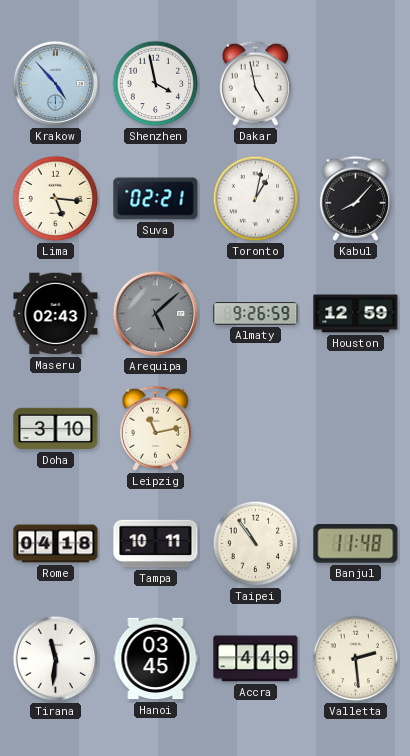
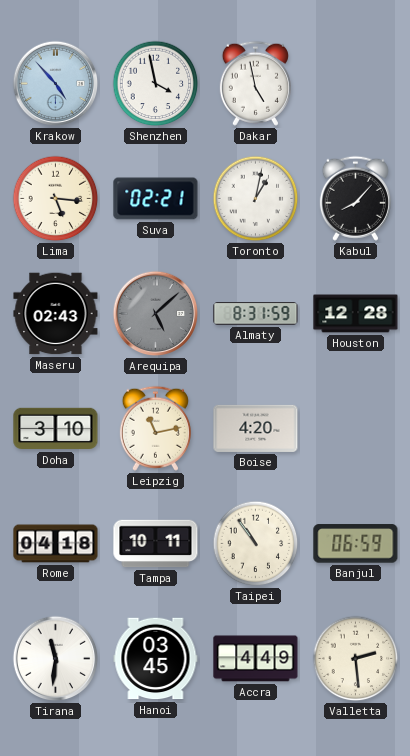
Almaty: 9:26 -> 8:31 (256, 314)
Houston: 12:59 -> 12:28 (356, 314)
Boise: none -> 4:20 (256, 428)
Banjul: 11:48 -> 06:59 (356, 544)
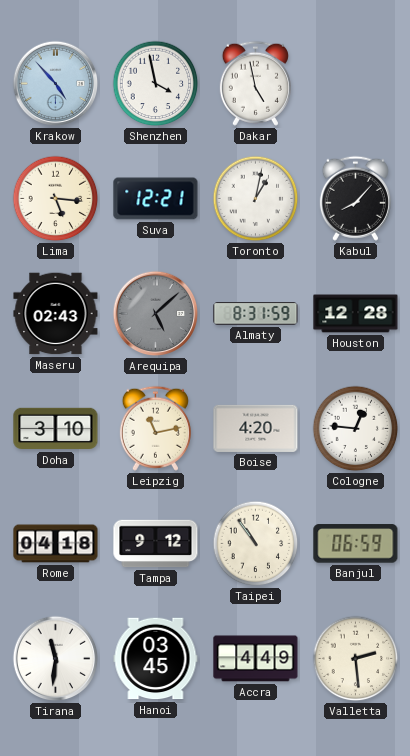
Suva: 02:21 -> 12:21 (156, 199)
Cologne: none -> 12:46 (356, 429)
Tampa: 10:11 -> 9:12 (156, 544)
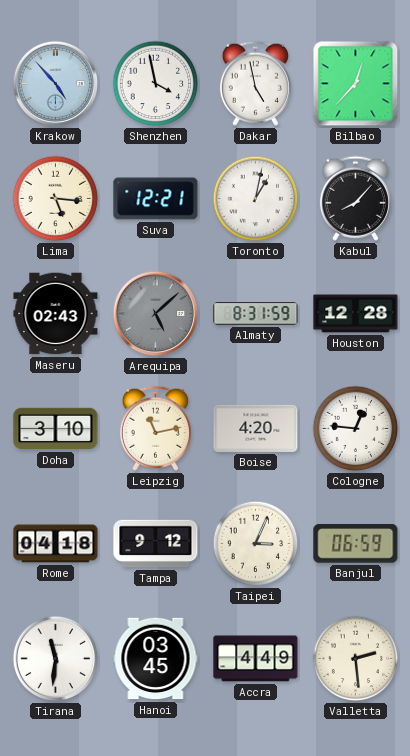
Bilbao: none -> 12:37 (356, 84)
Taipei: 10:54 -> 3:04 (256, 544)
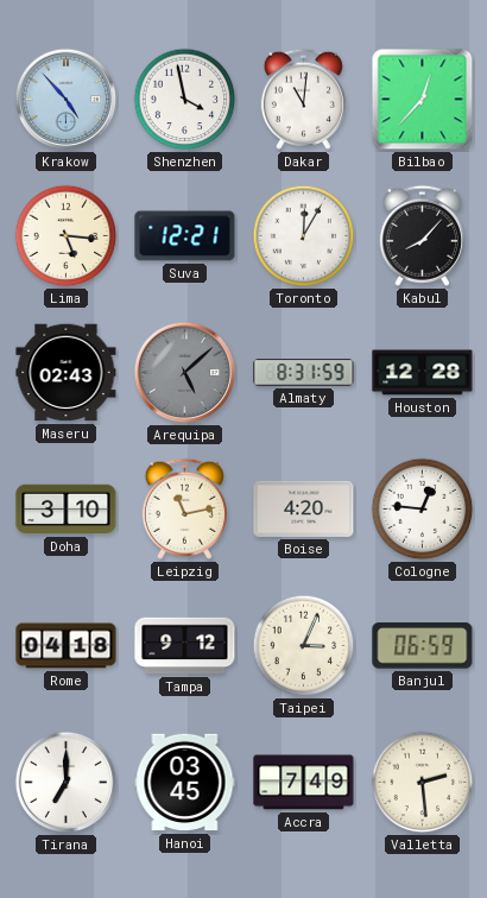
Dakar: 4:58 -> 11:01 (303, 99)
Toronto: 1:02 -> 12:05 (304, 236)
Tirana: 11:31 -> 7:00 (67, 783)
Accra: 4:49 -> 7:49 (304, 783)
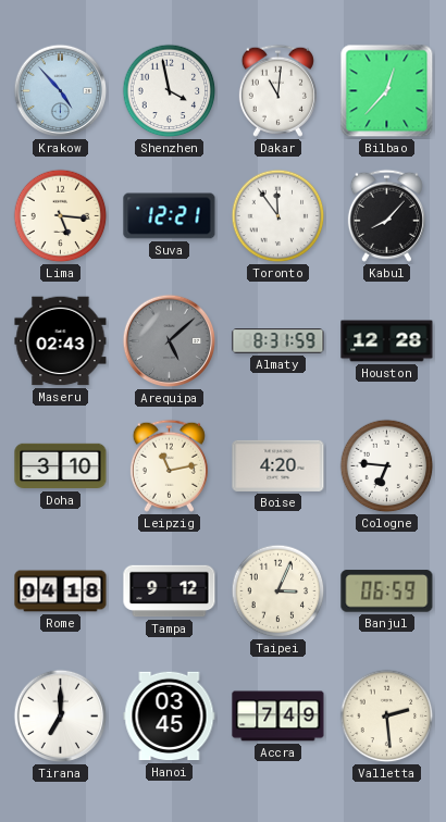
Toronto: 12:05 -> 11:54 (278, 216)
Cologne: 12:46 -> 6:46 (387, 466)
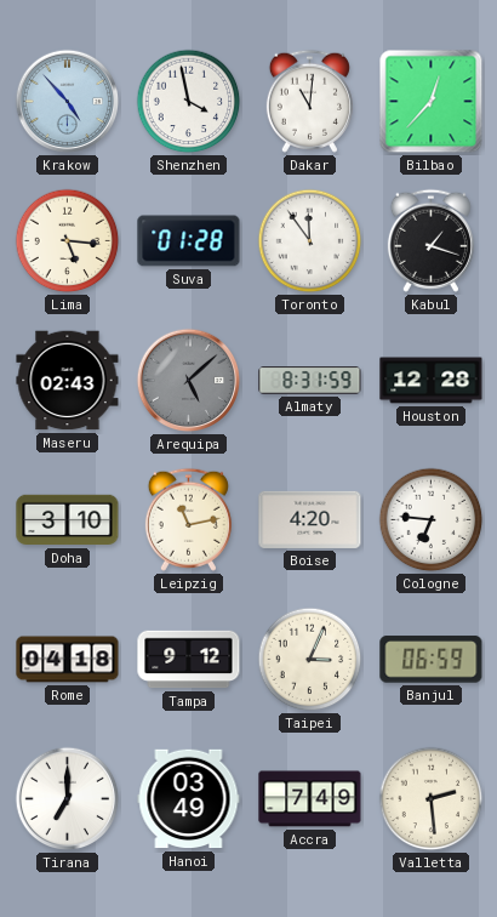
Suva: 12:21 -> 01:28 (189, 241)
Kabul: 8:07 -> 1:18 (430, 240)
Hanoi: 03:45 -> 03:49 (189, 799)
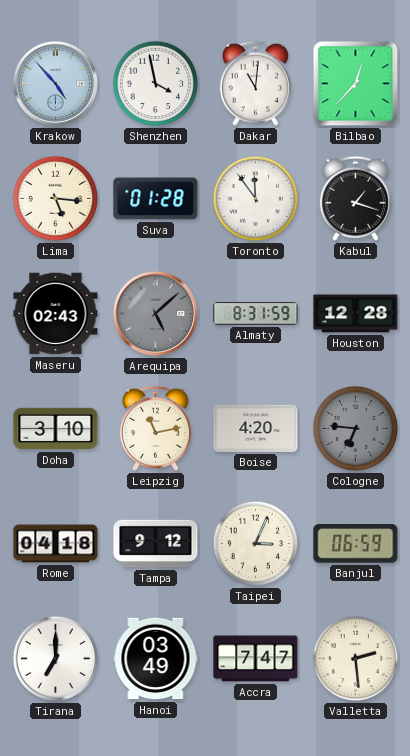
Cologne dial: white -> grey (356, 429)
Accra: 7:49 -> 7:47 (256, 659)
